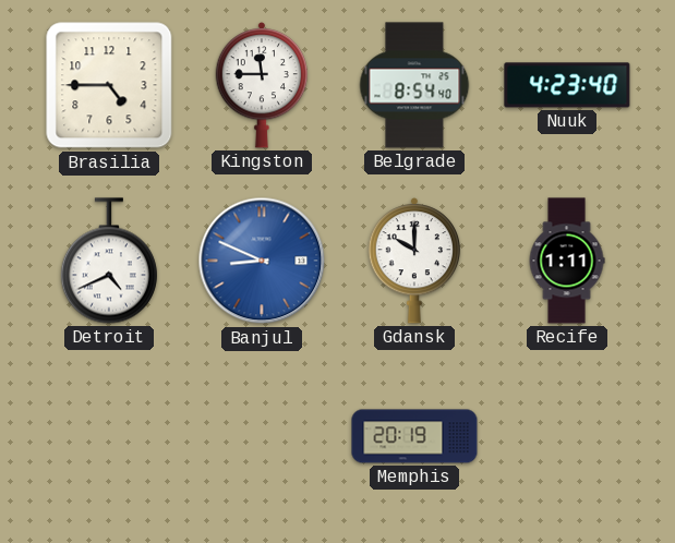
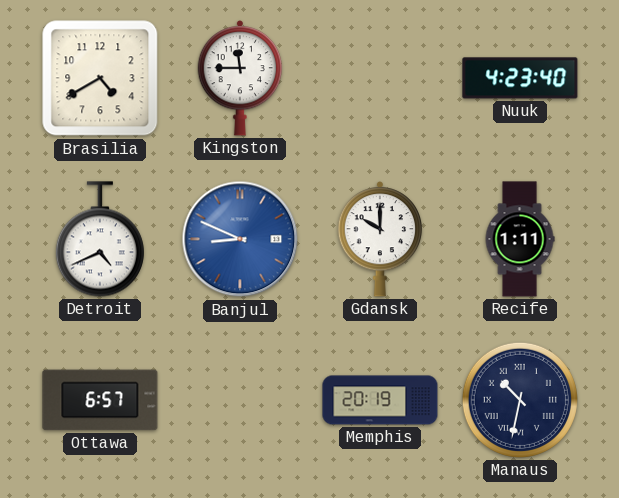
Brasilia: 4:45 -> 4:40 (100, 78)
Belgrade: 8:54 -> none (414, 85)
Ottawa: none -> 6:57 (100, 400)
Manaus: none -> 10:32 (520, 400)
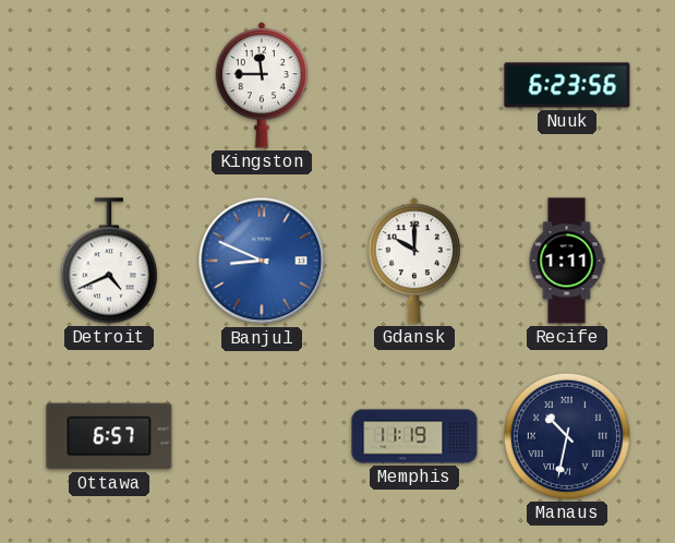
Brasilia: 4:40 -> none (100, 78)
Nuuk: 4:23 -> 6:23 (567, 85)
Memphis: 20:19 -> 11:19 (414, 436)
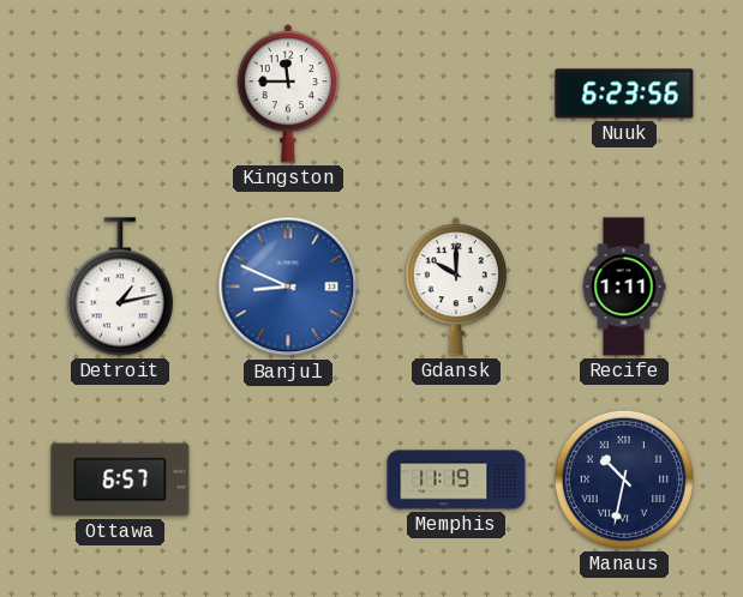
Detroit: 4:41 -> 1:13 (120, 287)
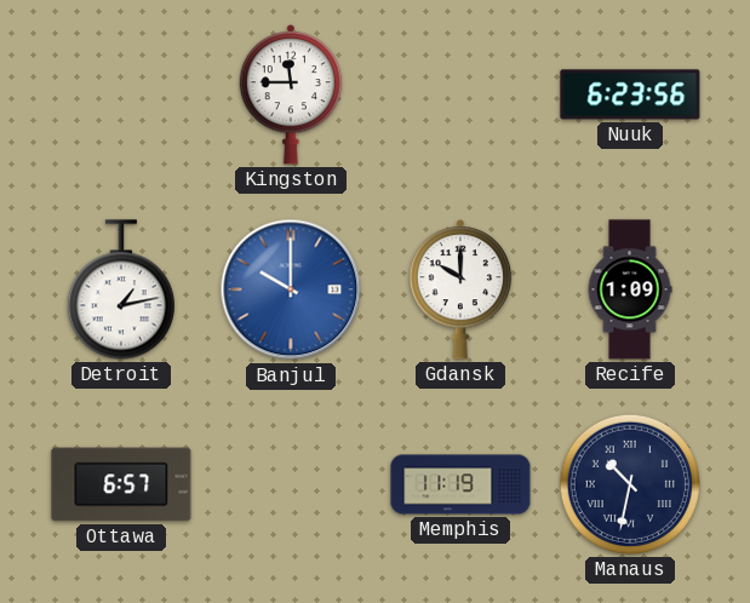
Banjul: 8:49 -> 10:00 (291, 289)
Recife: 1:11 -> 1:09 (630, 289)
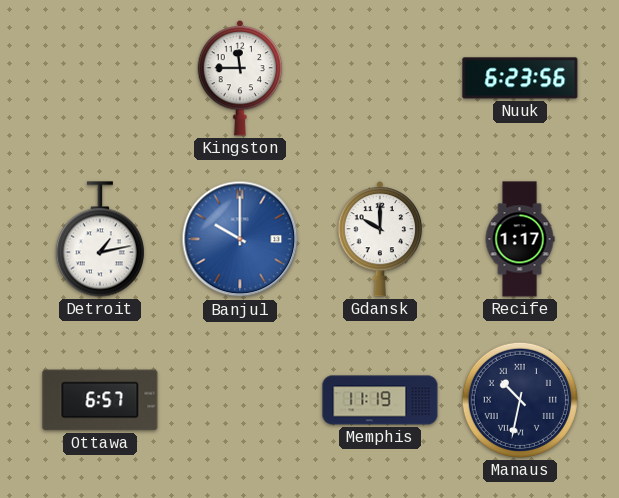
Recife: 1:09 -> 1:17 (520, 239)
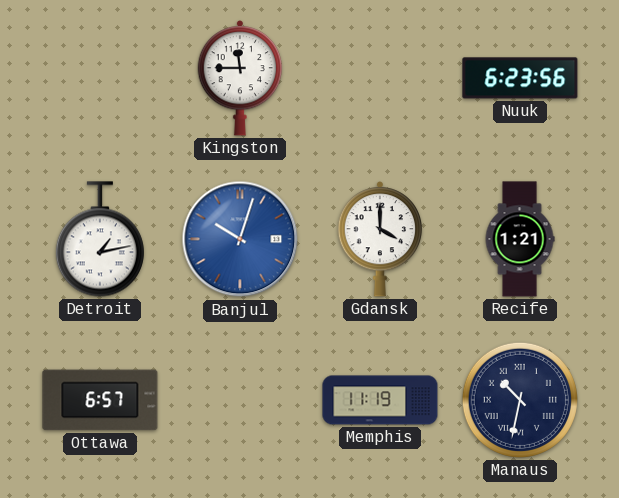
Banjul: 10:00 -> 10:03 (240, 239)
Gdansk: 10:00 -> 4:00 (380, 239)
Recife: 1:17 -> 1:21 (520, 239)
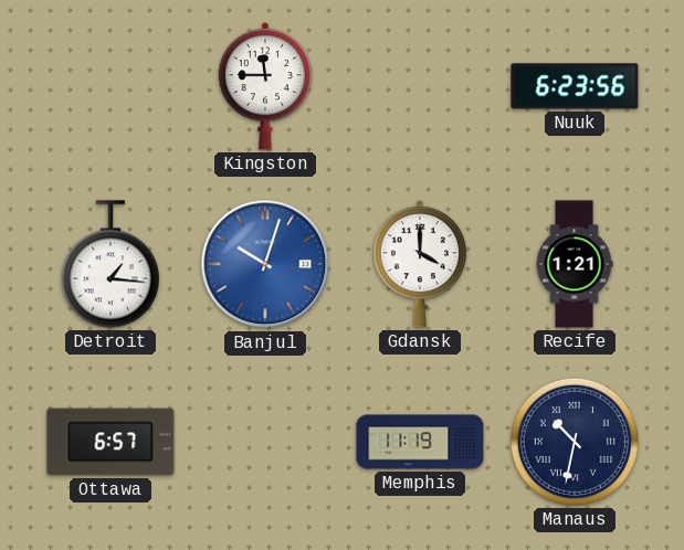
Detroit: 1:13 -> 1:16 (111, 264)
